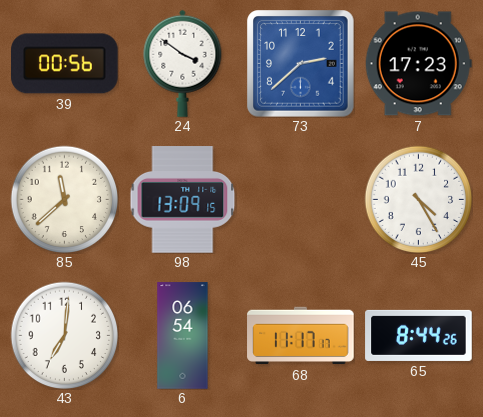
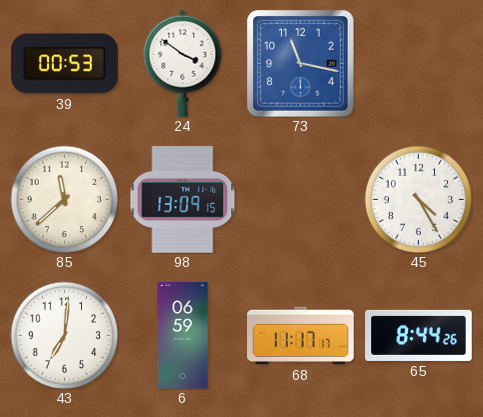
39: 00:56 -> 00:53 (65, 64)
73: 2:38 -> 11:17 (300, 63)
7: 17:23 -> none (418, 64)
6: 06:54 -> 06:59 (183, 336)
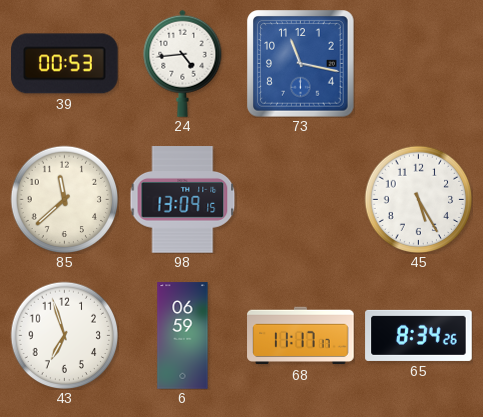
24: 3:51 -> 4:44 (183, 63)
45: 4:25 -> 5:25 (418, 199)
43: 7:01 -> 6:57 (64, 335)
65: 8:44 -> 8:34 (419, 335)
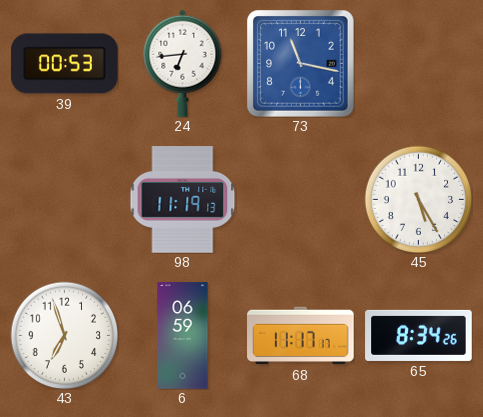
24: 4:44 -> 6:44 (183, 63)
85: 11:38 -> none (64, 199)
98: 13:09 -> 11:19 (183, 200)
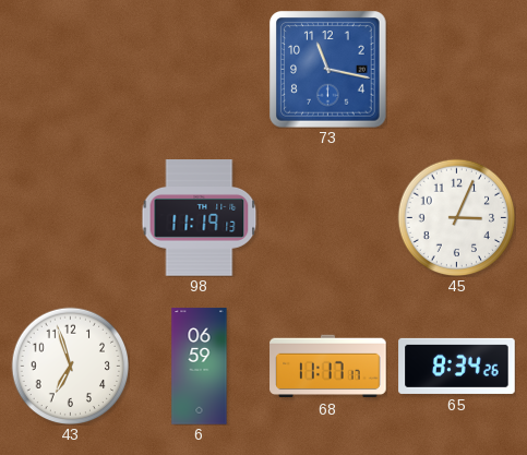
39: 00:53 -> none (65, 64)
24: 6:44 -> none (183, 63)
45: 5:25 -> 3:04 (456, 217)
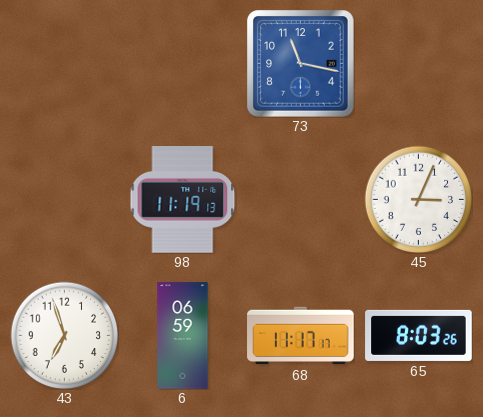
65: 8:34 -> 8:03 (419, 335)
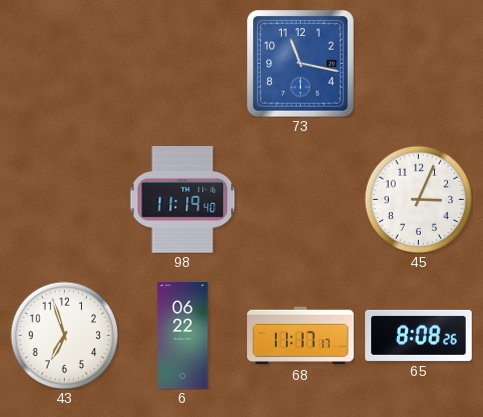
98: 11:19:13 -> 11:19:40 (183, 200)
6: 06:59 -> 06:22 (183, 336)
65: 8:03 -> 8:08 (419, 335)
